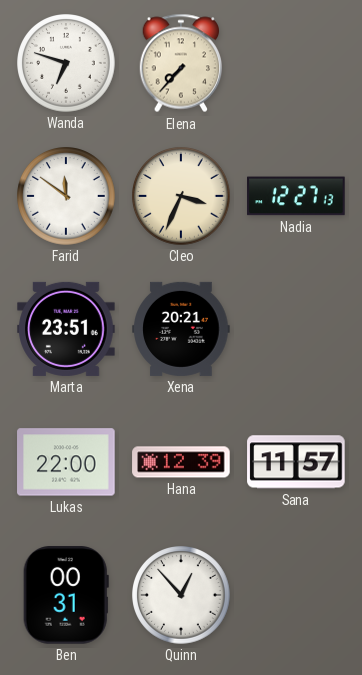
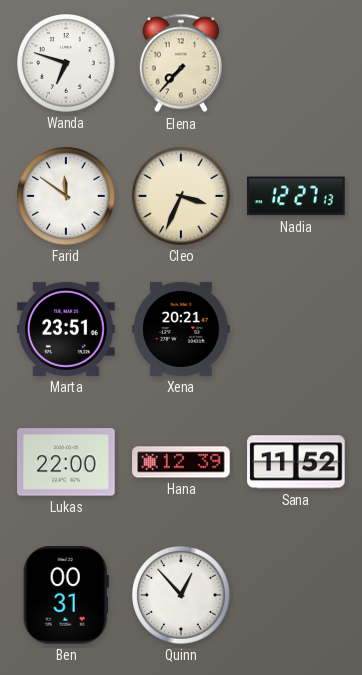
Sana: 11:57 -> 11:52 (296, 462)
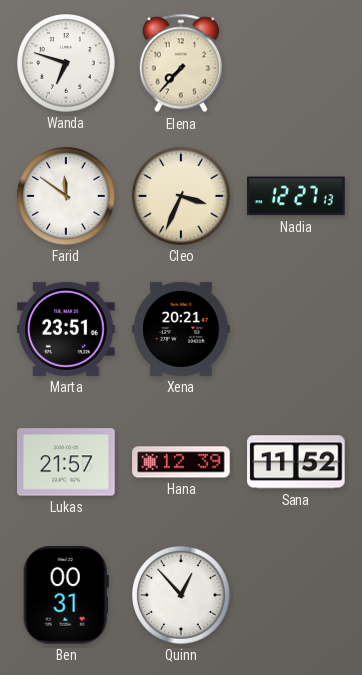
Lukas: 22:00 -> 21:57 (66, 462)
